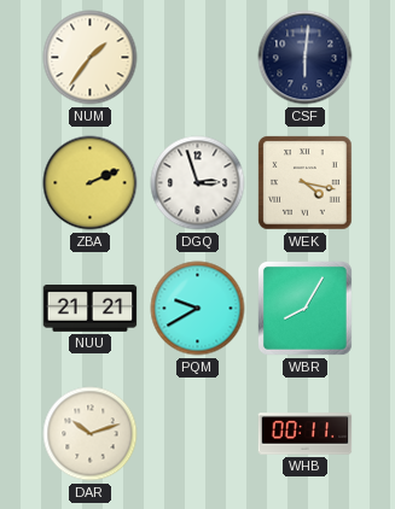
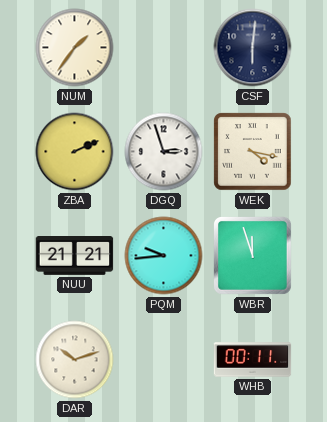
PQM: 9:40 -> 9:44 (164, 256)
WBR: 8:05 -> 11:57 (253, 256)
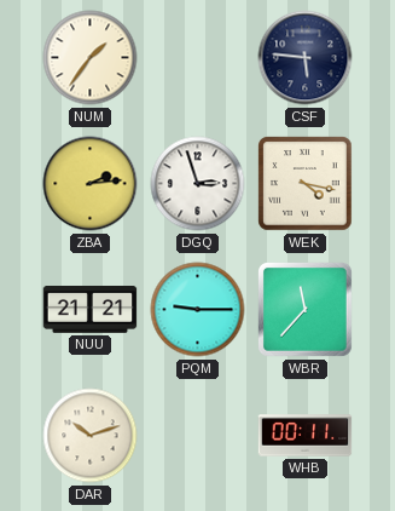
CSF: 6:01 -> 5:46 (306, 58)
ZBA: 2:11 -> 2:14 (91, 184)
PQM: 9:44 -> 9:15 (198, 310)
WBR: 11:57 -> 11:37 (306, 310)
